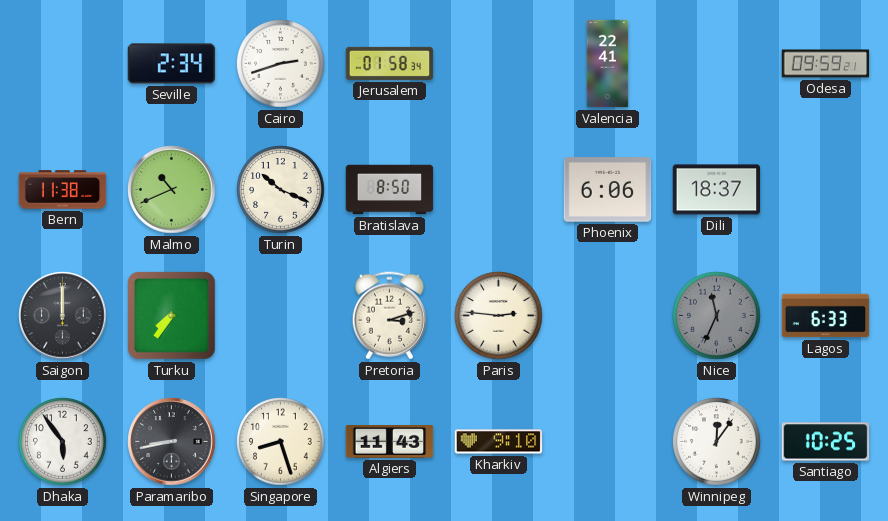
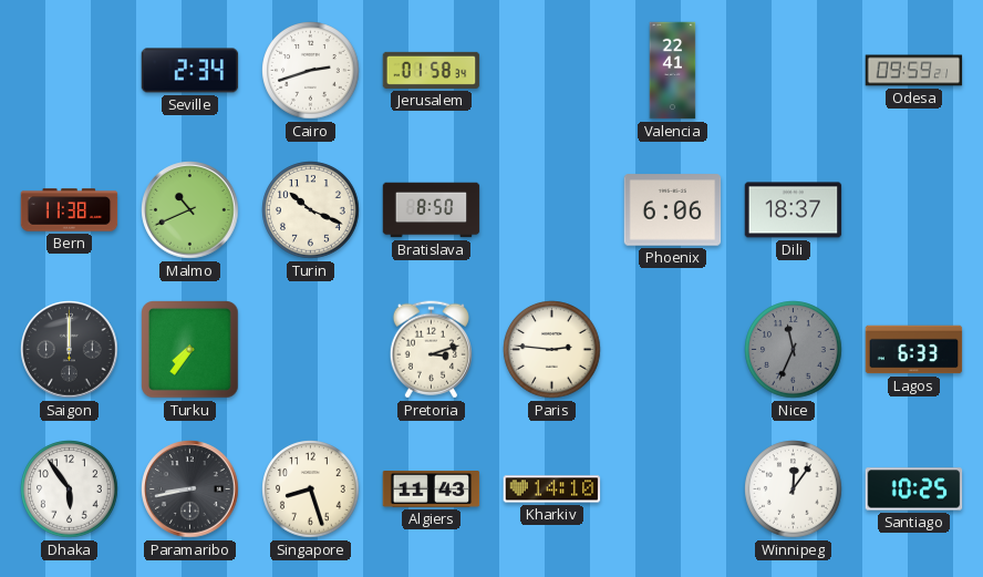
Kharkiv: 9:10 -> 14:10 (552, 490)
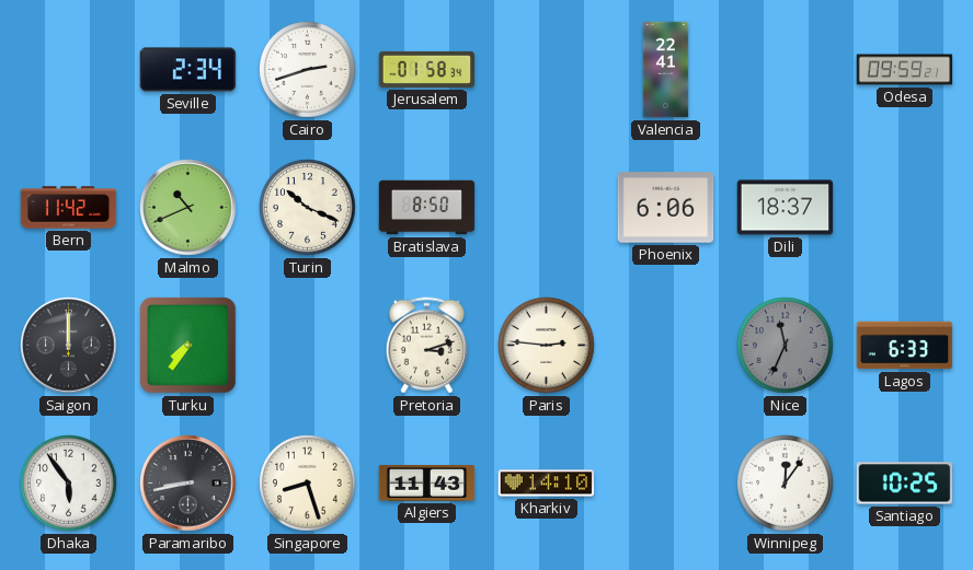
Bern: 11:38 -> 11:42 (69, 208)
